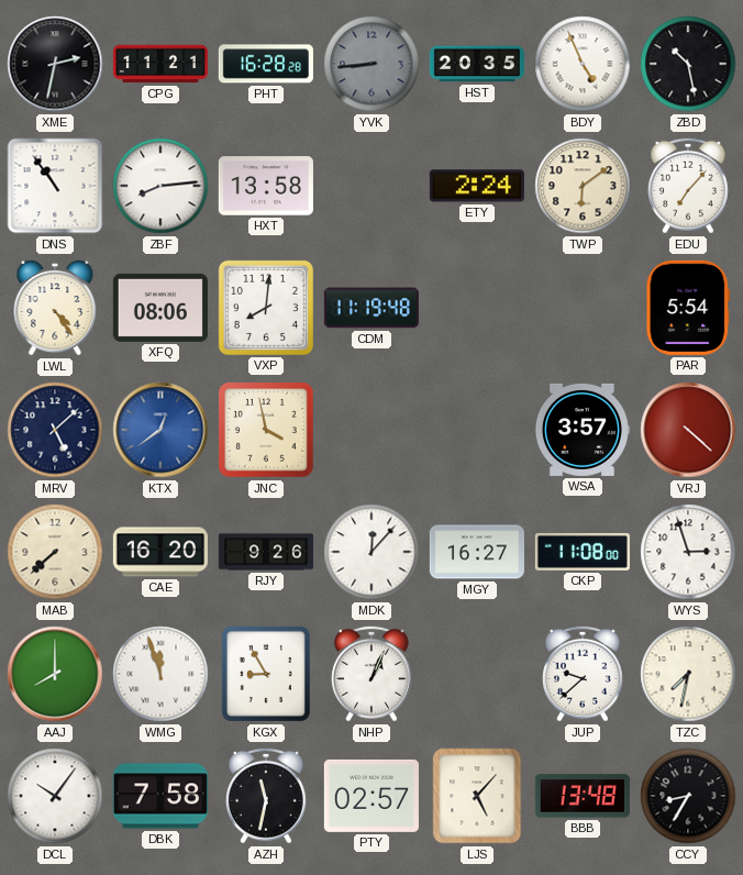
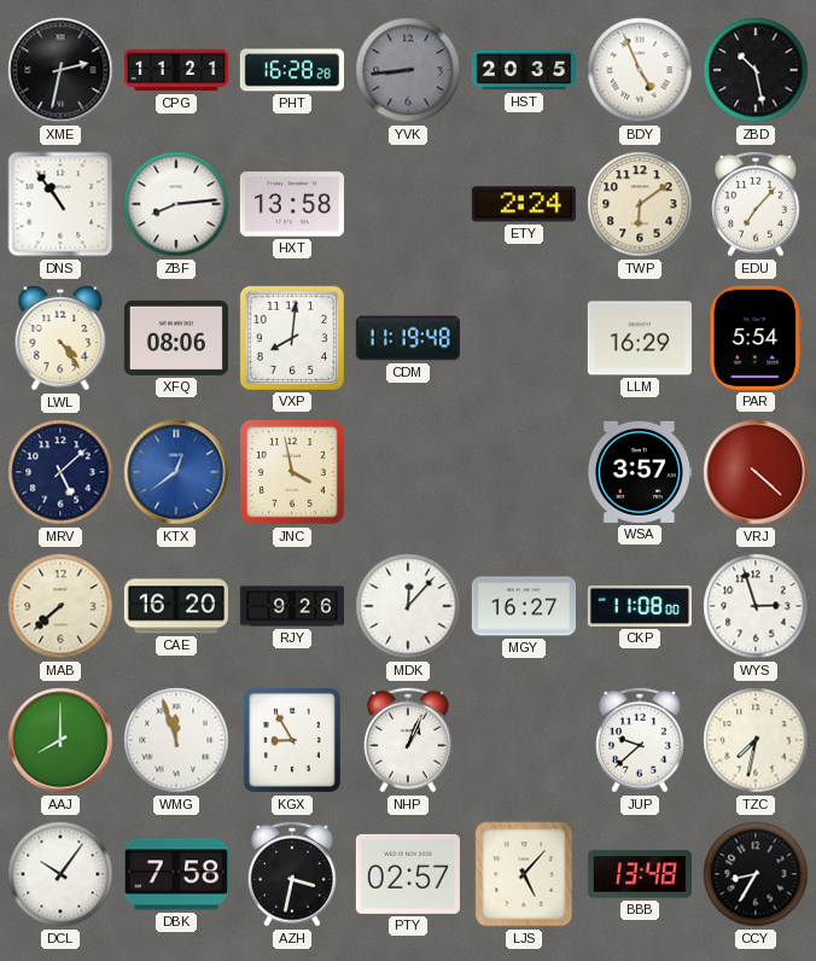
LLM: none -> 16:29 (640, 338)
AZH: 11:32 -> 3:32 (293, 874)
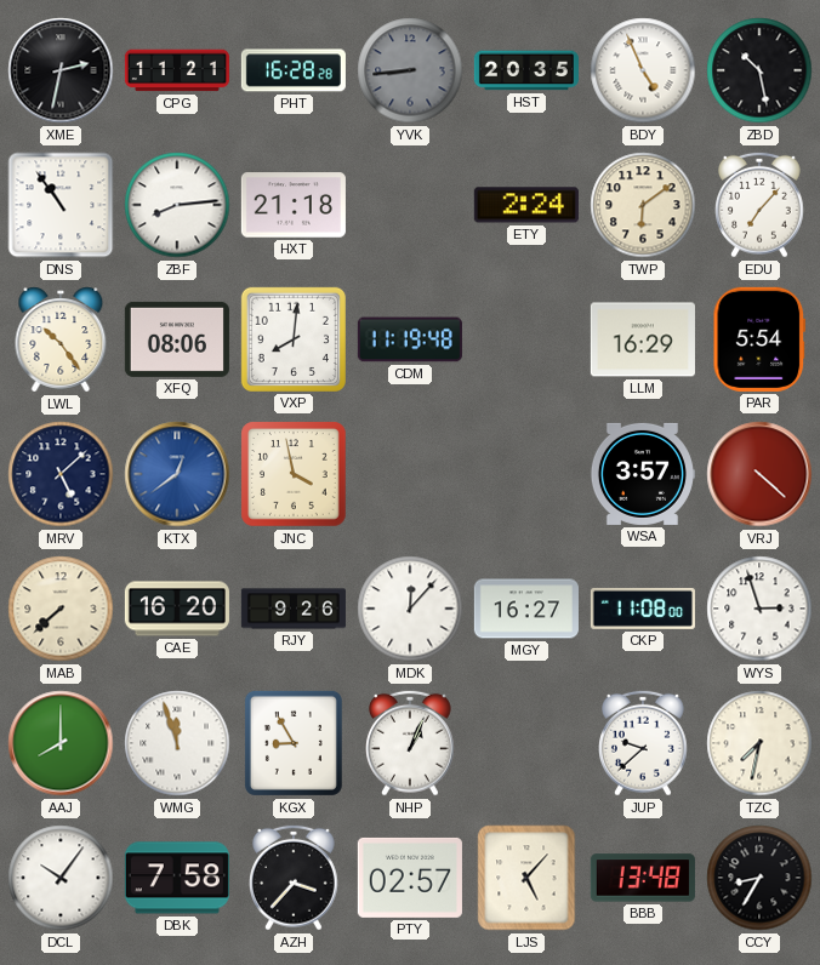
HXT: 13:58 -> 21:18 (294, 205)
LWL: 4:24 -> 10:24 (61, 339)
AZH: 3:32 -> 3:37 (295, 878)
